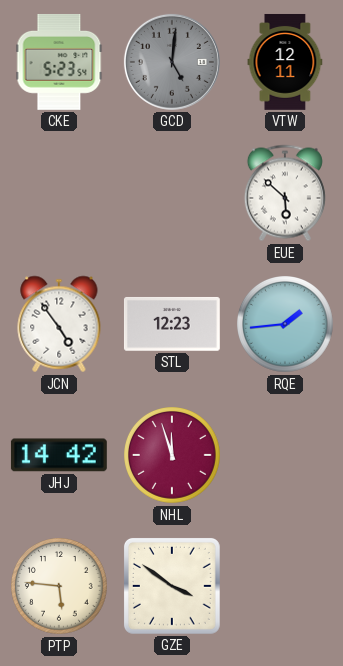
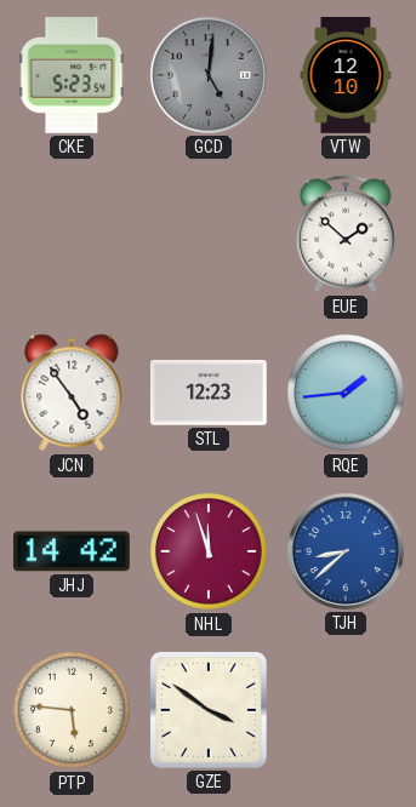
VTW: 12:11 -> 12:10 (346, 75)
EUE: 5:52 -> 1:52 (346, 234)
TJH: none -> 8:38 (346, 551)
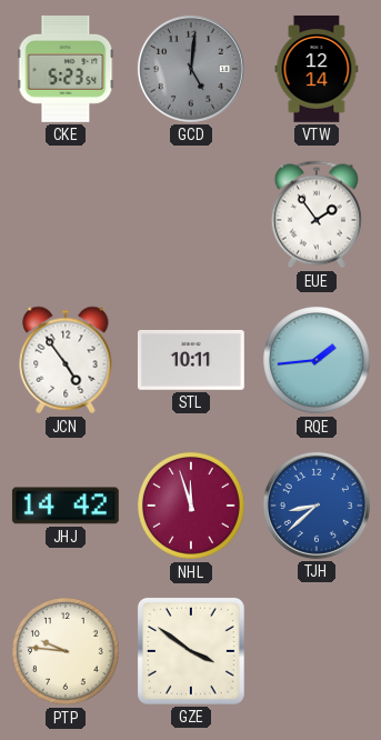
VTW: 12:10 -> 12:14 (317, 69)
EUE: 1:52 -> 1:54 (317, 214)
STL: 12:23 -> 10:11 (191, 360)
PTP: 5:46 -> 9:46 (67, 652)
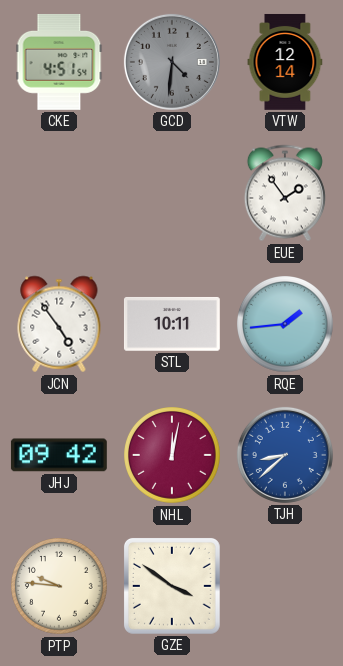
CKE: 5:23 -> 4:51 (59, 62)
GCD: 5:01 -> 4:31 (172, 62)
JHJ: 14:42 -> 09:42 (59, 455)
NHL: 11:57 -> 12:02 (173, 456)
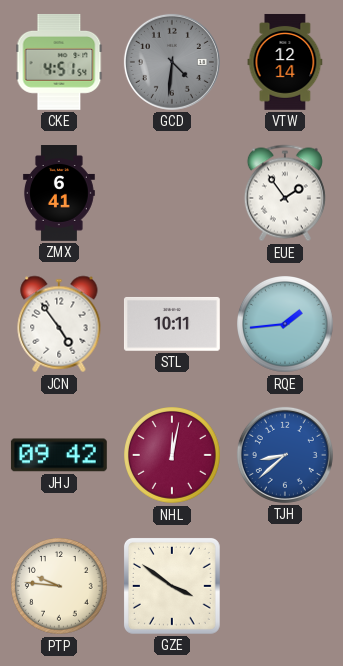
ZMX: none -> 6:41 (59, 194)
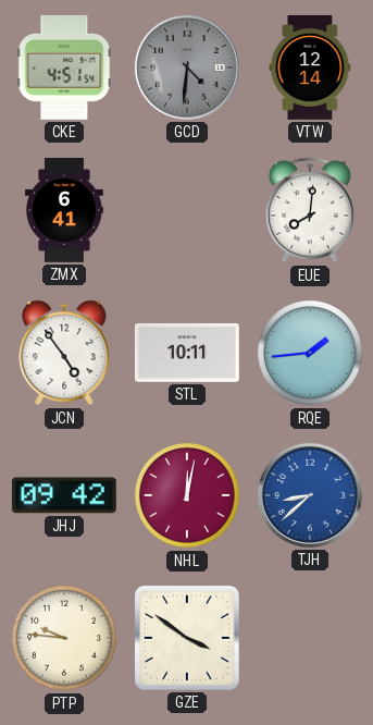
EUE: 1:54 -> 8:01 (310, 210)
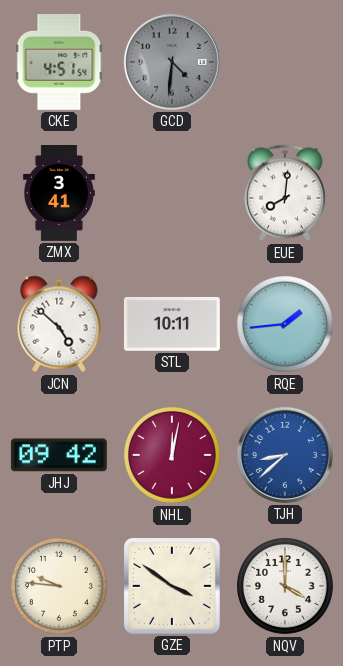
VTW: 12:14 -> none (310, 67)
ZMX: 6:41 -> 3:41 (59, 194)
JCN: 4:54 -> 4:52 (59, 324)
NQV: none -> 4:00 (286, 587)
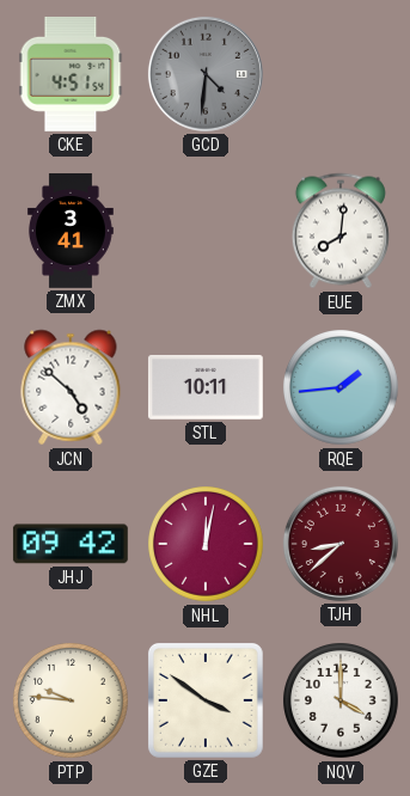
TJH dial: blue -> burgundy (341, 544)
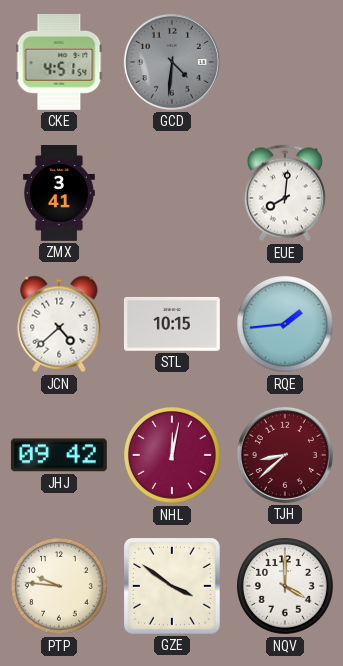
JCN: 4:52 -> 4:38 (59, 324)
STL: 10:11 -> 10:15 (172, 324)
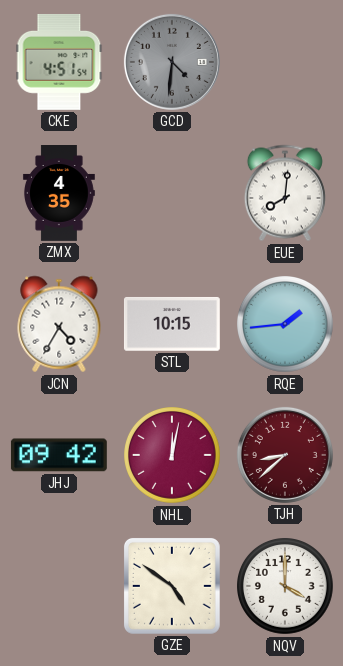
ZMX: 3:41 -> 4:35 (59, 194)
JCN: 4:38 -> 4:35 (59, 324)
PTP: 9:46 -> none (60, 587)
GZE: 3:51 -> 4:51 (172, 586)
